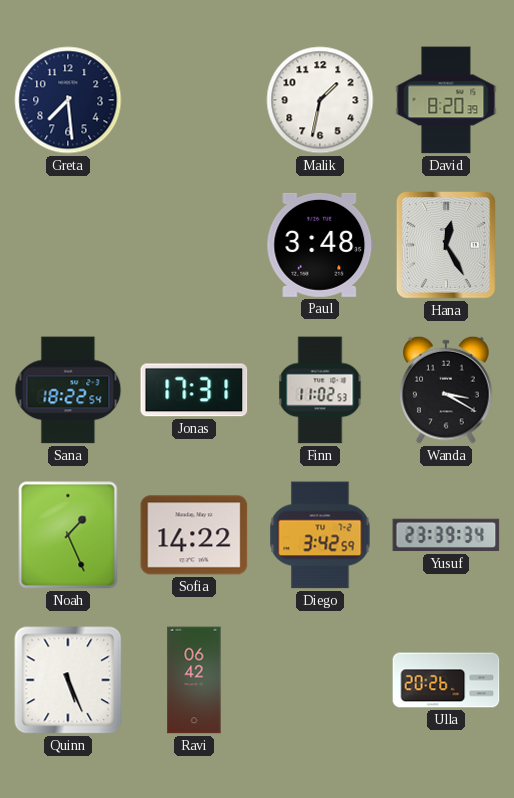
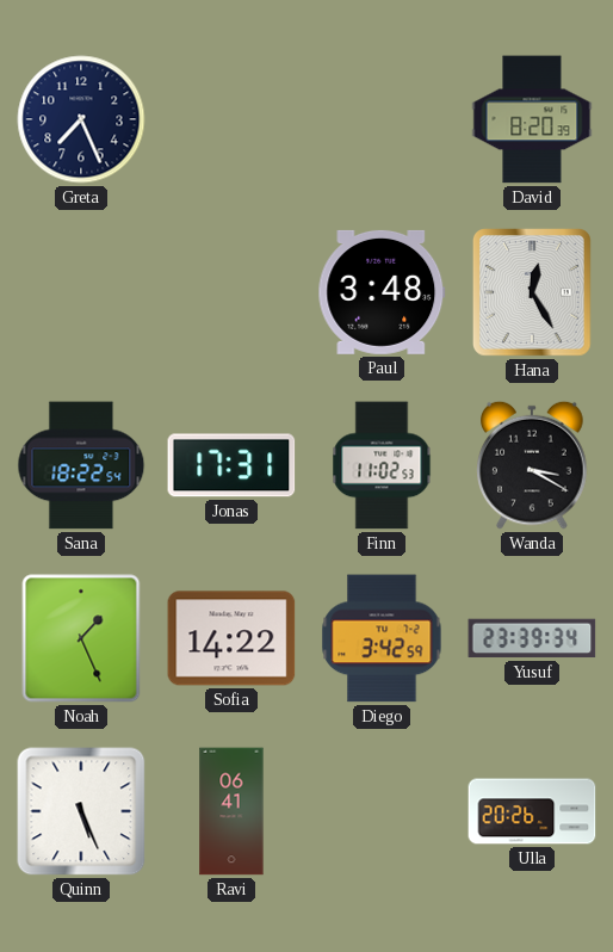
Greta: 7:29 -> 7:26 (81, 119)
Malik: 1:32 -> none (320, 100)
Ravi: 06:42 -> 06:41 (231, 811)
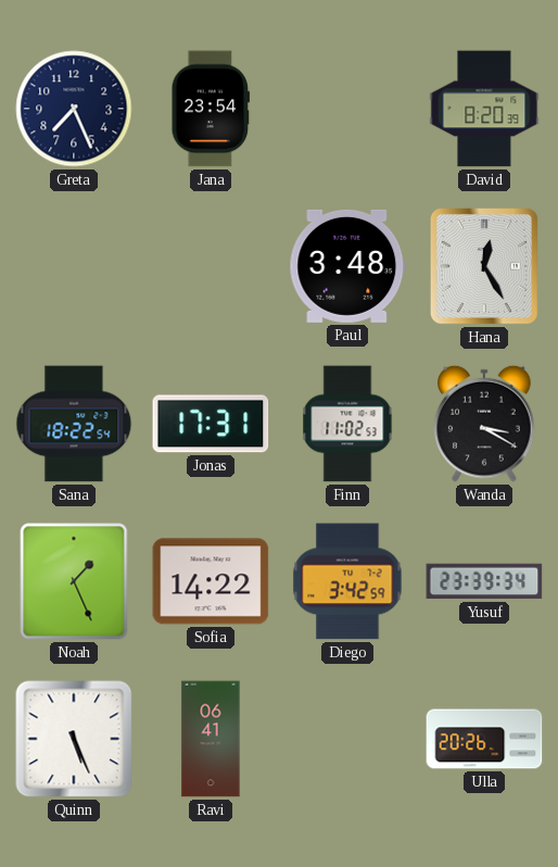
Jana: none -> 23:54 (211, 109)
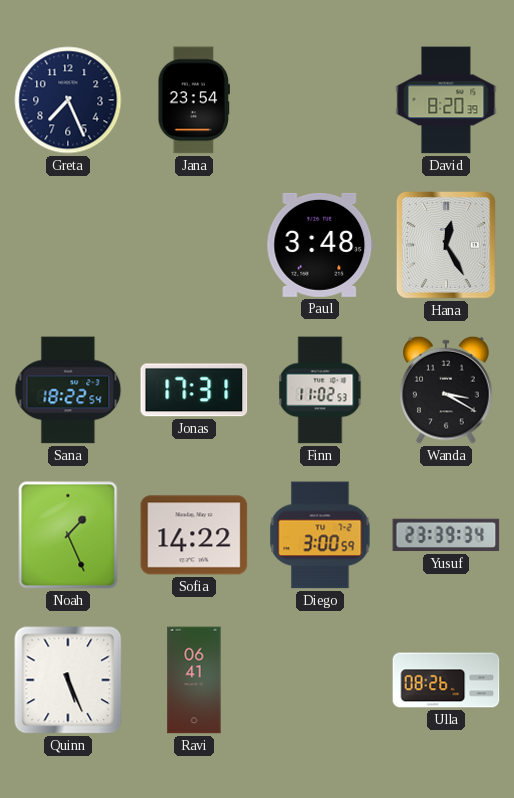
Diego: 3:42 -> 3:00 (320, 535)
Ulla: 20:26 -> 08:26 (446, 680)
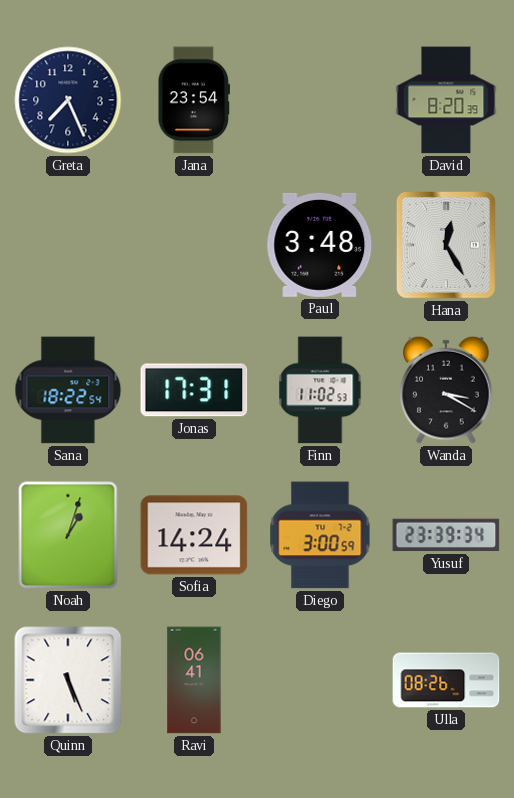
Noah: 1:26 -> 1:03 (68, 535)
Sofia: 14:22 -> 14:24 (194, 535)
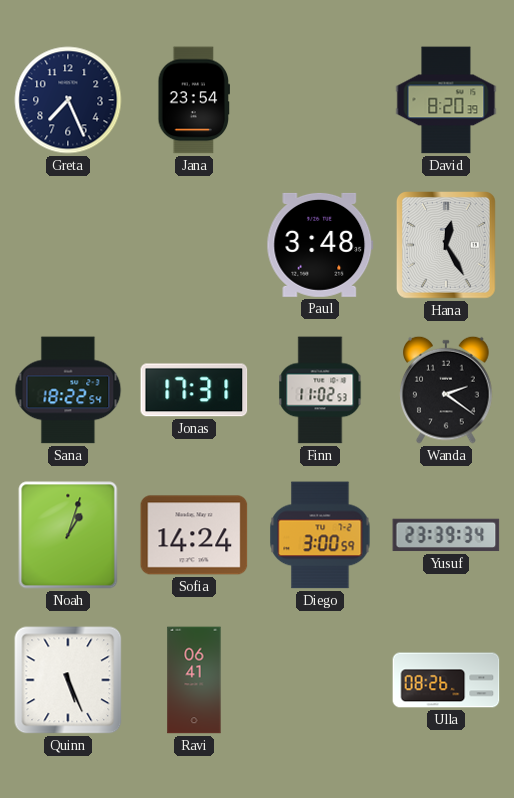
Wanda: 3:20 -> 2:21 (446, 390)
